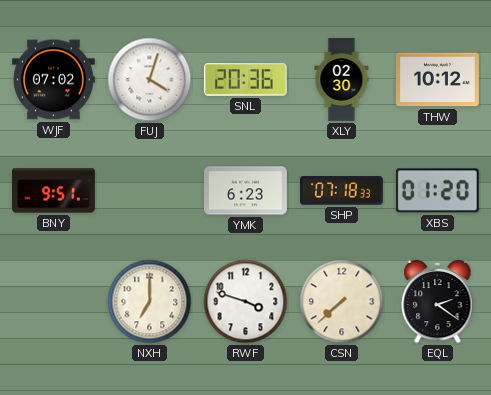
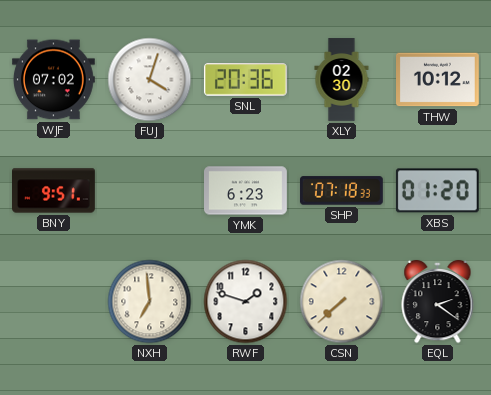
NXH: 7:00 -> 6:59 (150, 302)
RWF: 3:48 -> 1:48 (246, 302)
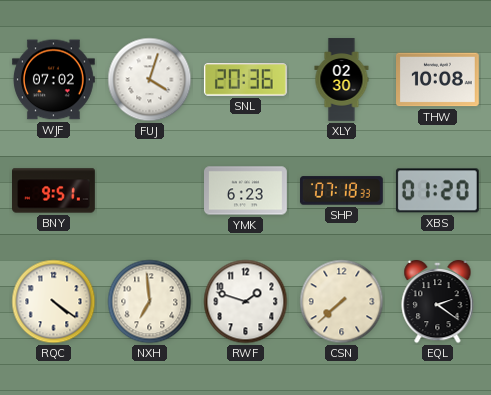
THW: 10:12 -> 10:08 (438, 80)
RQC: none -> 4:21 (54, 302)
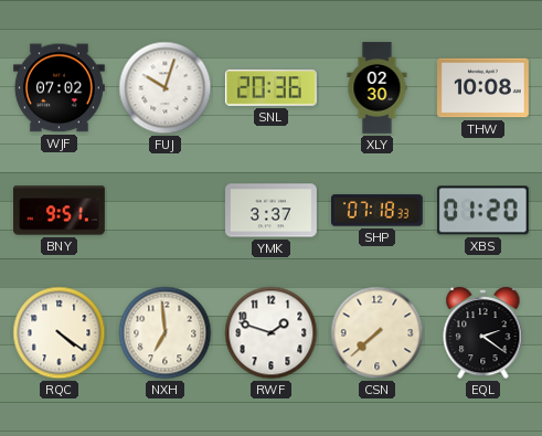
FUJ: 4:03 -> 10:03 (166, 88)
YMK: 6:23 -> 3:37 (272, 211)
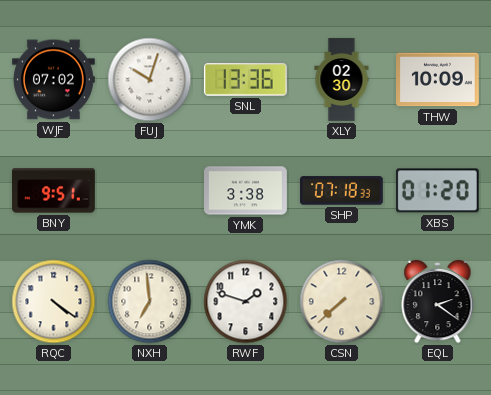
SNL: 20:36 -> 13:36 (245, 80)
THW: 10:08 -> 10:09 (438, 80)
YMK: 3:37 -> 3:38 (246, 191)
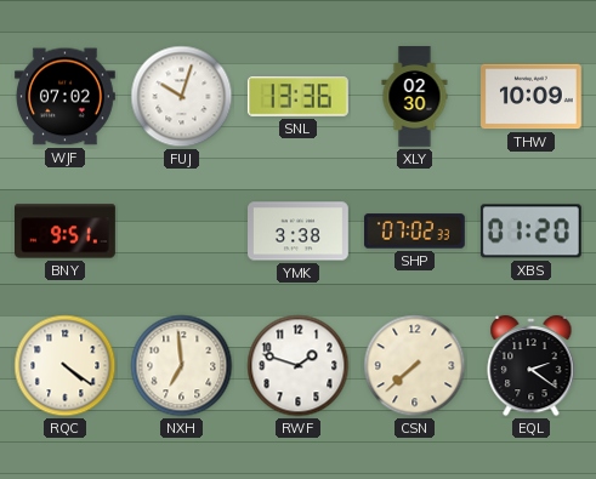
SHP: 07:18 -> 07:02 (414, 232)
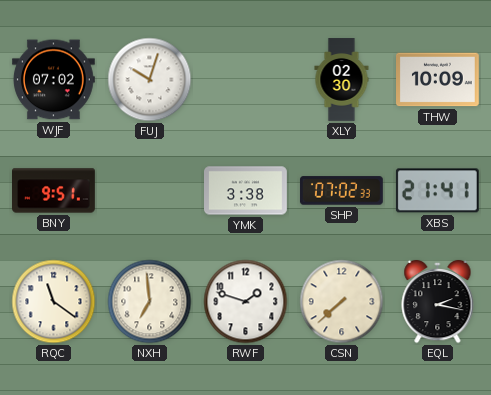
SNL: 13:36 -> none (297, 97)
XBS: 01:20 -> 21:41 (437, 191)
RQC: 4:21 -> 11:21 (54, 302)
EQL: 2:21 -> 2:17 (438, 302)
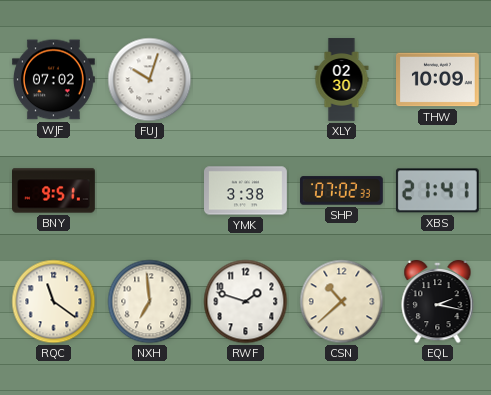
CSN: 7:38 -> 10:38 (342, 302)
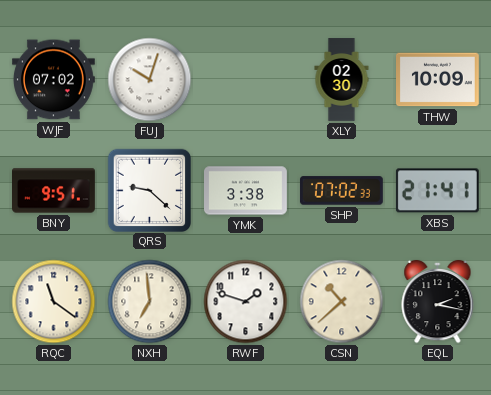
QRS: none -> 9:22 (150, 190)
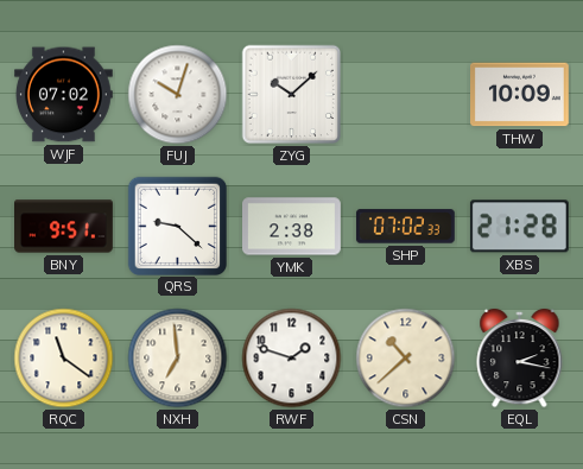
ZYG: none -> 10:08 (292, 95)
XLY: 02:30 -> none (342, 80)
YMK: 3:38 -> 2:38 (292, 227)
XBS: 21:41 -> 21:28 (519, 227)
